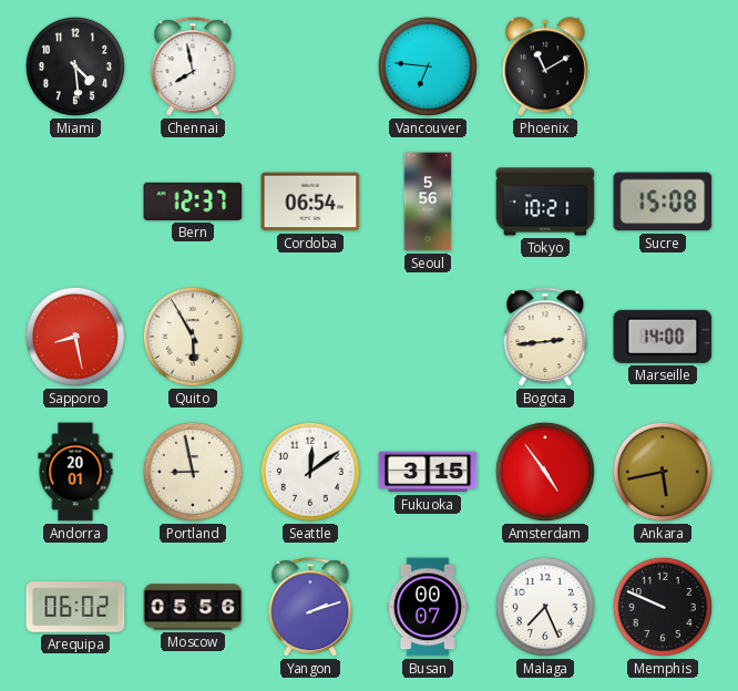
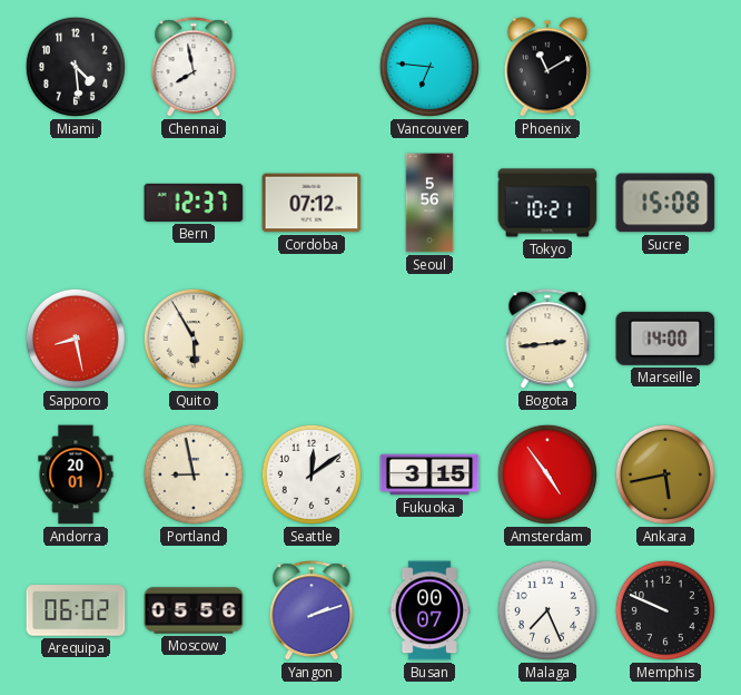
Cordoba: 06:54 -> 07:12 (312, 203)
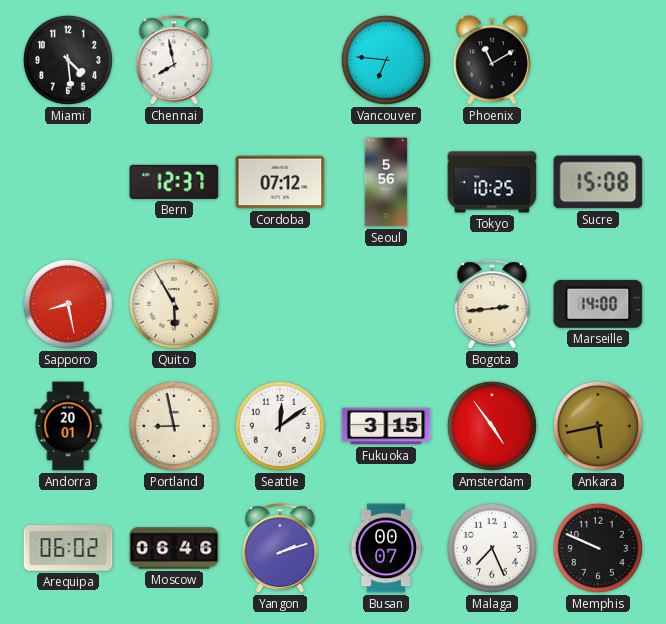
Tokyo: 10:21 -> 10:25 (492, 182)
Moscow: 05:56 -> 06:46 (174, 548)
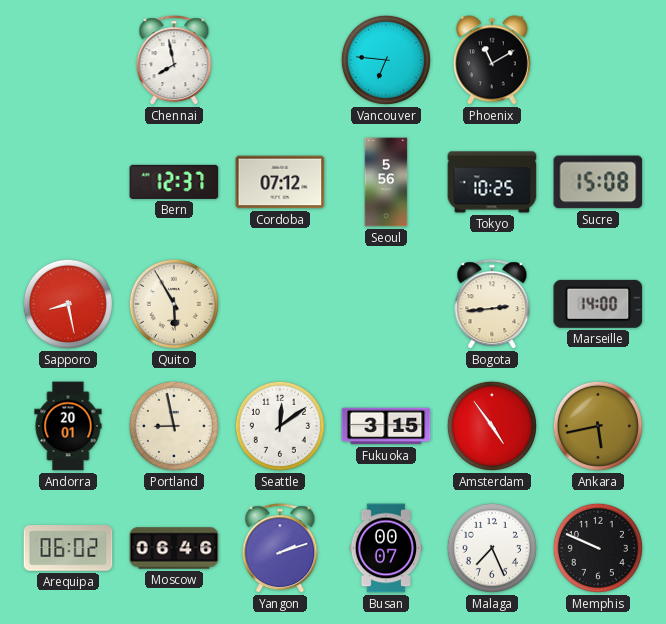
Miami: 4:29 -> none (68, 60)
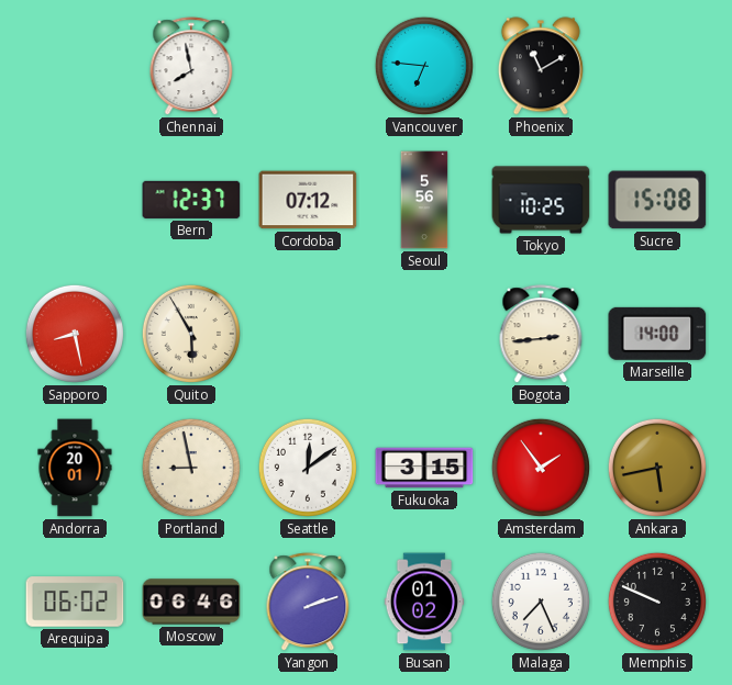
Amsterdam: 4:54 -> 1:54 (541, 468)
Busan: 00:07 -> 01:02 (424, 602)
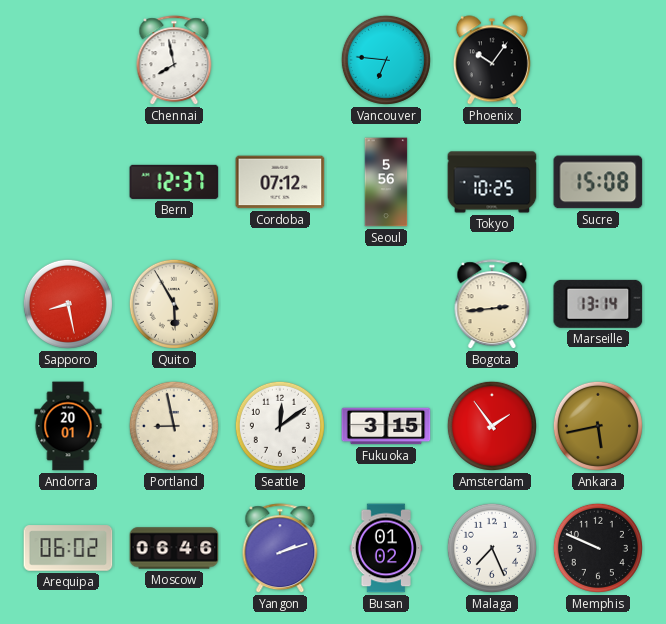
Phoenix: 11:10 -> 10:06 (492, 60)
Marseille: 14:00 -> 13:14 (598, 304)
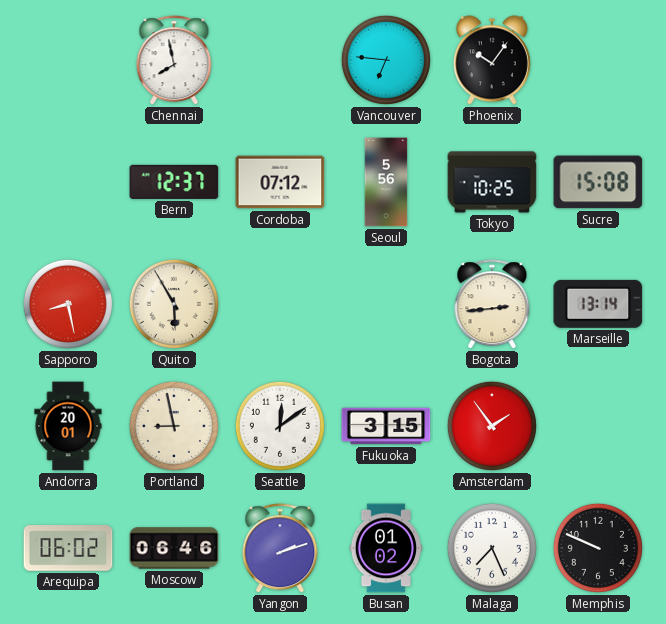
Ankara: 5:43 -> none (598, 426)
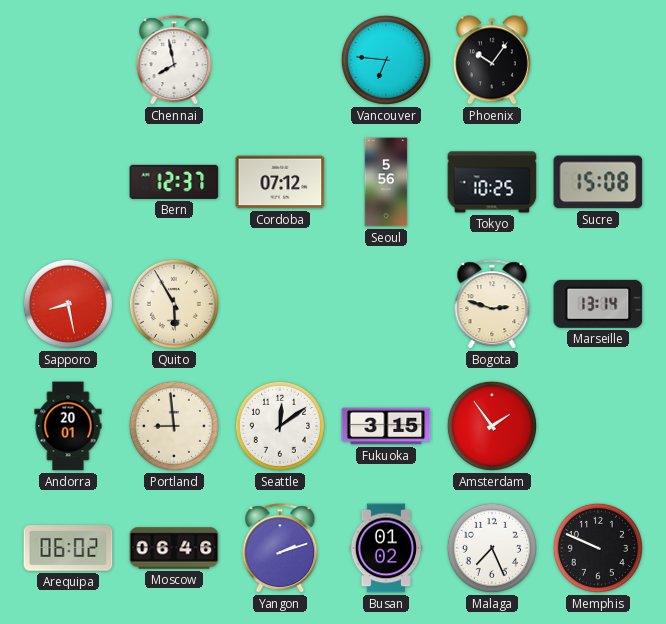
Bogota: 2:44 -> 2:48 (492, 305)
Portland: 8:58 -> 8:59 (174, 426)
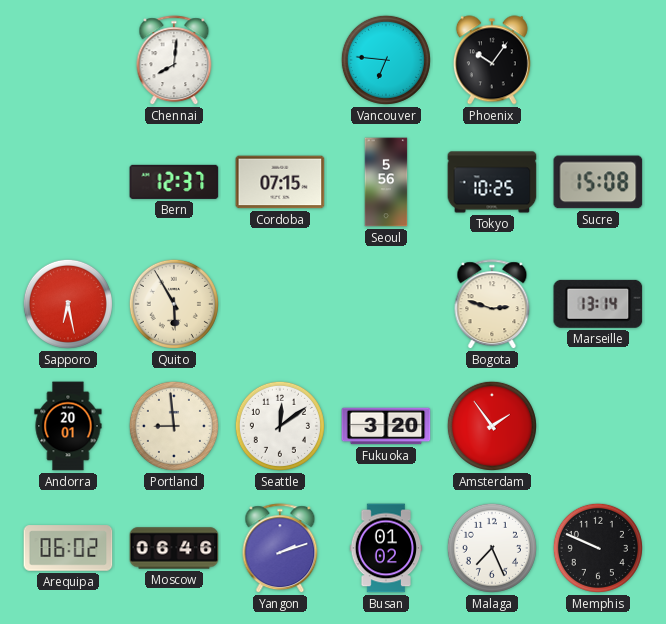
Chennai: 7:58 -> 8:01 (174, 61)
Cordoba: 07:12 -> 07:15 (280, 182)
Sapporo: 8:28 -> 6:28 (68, 304)
Fukuoka: 3:15 -> 3:20 (386, 426)
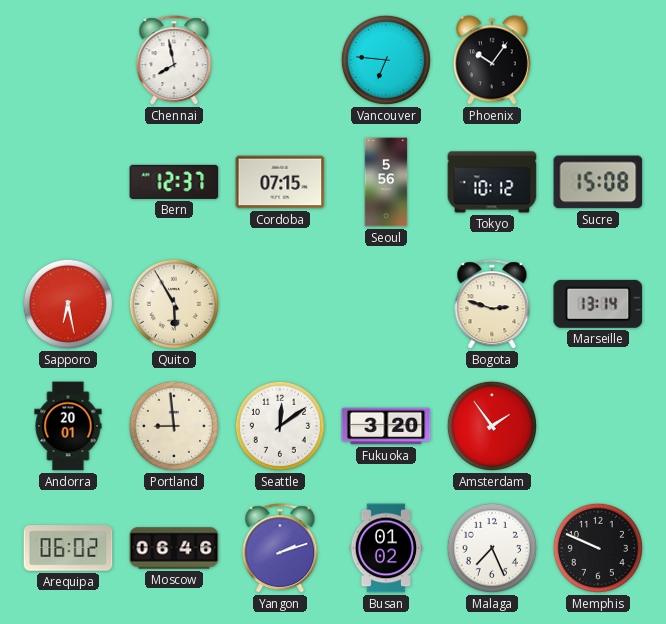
Chennai: 8:01 -> 7:58 (174, 61)
Tokyo: 10:25 -> 10:12 (492, 182)
